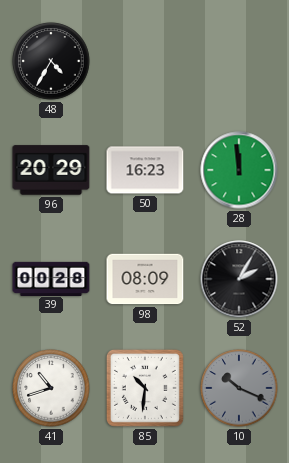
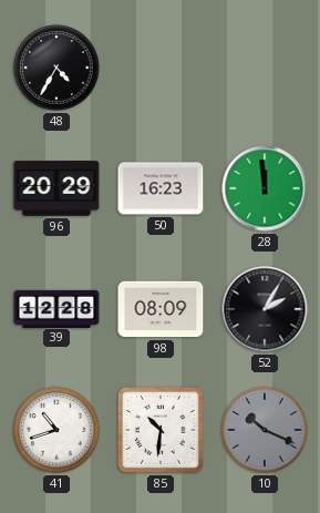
39: 00:28 -> 12:28 (56, 308)
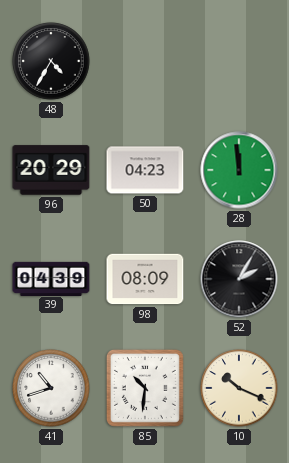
50: 16:23 -> 04:23 (145, 170)
39: 12:28 -> 04:39 (51, 278)
10 dial: grey -> cream (239, 388)
